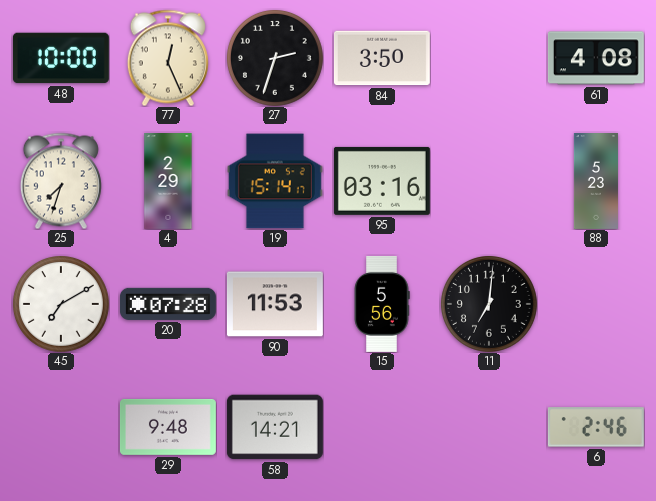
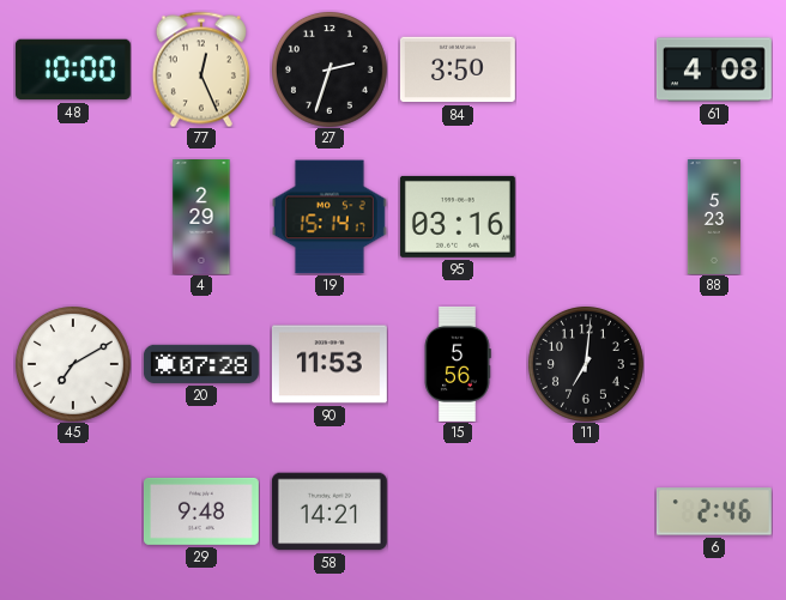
25: 7:33 -> none (61, 181)
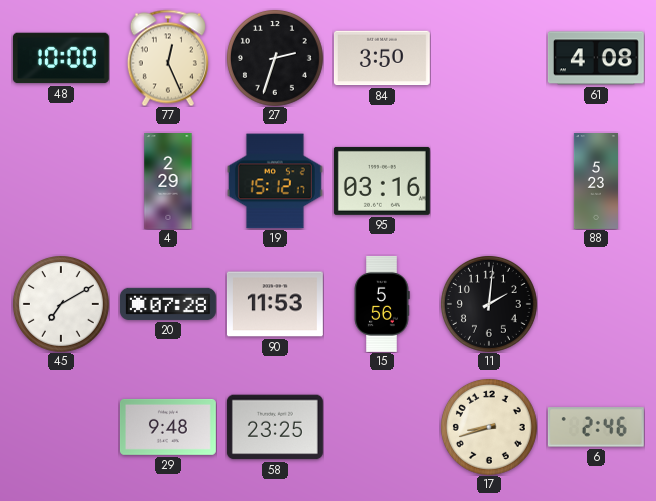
19: 15:14 -> 15:12 (275, 181)
11: 7:01 -> 2:01 (489, 304)
58: 14:21 -> 23:25 (275, 427)
17: none -> 8:42 (489, 427)
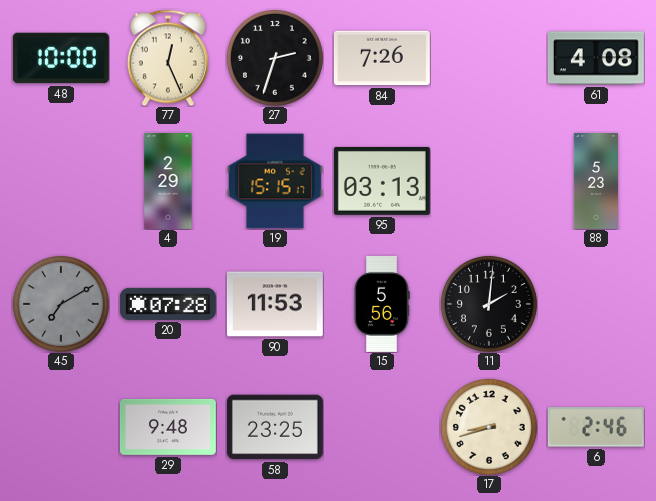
84: 3:50 -> 7:26 (382, 58)
19: 15:12 -> 15:15 (275, 181)
95: 03:16 -> 03:13 (382, 181)
45 dial: white -> grey (61, 304)
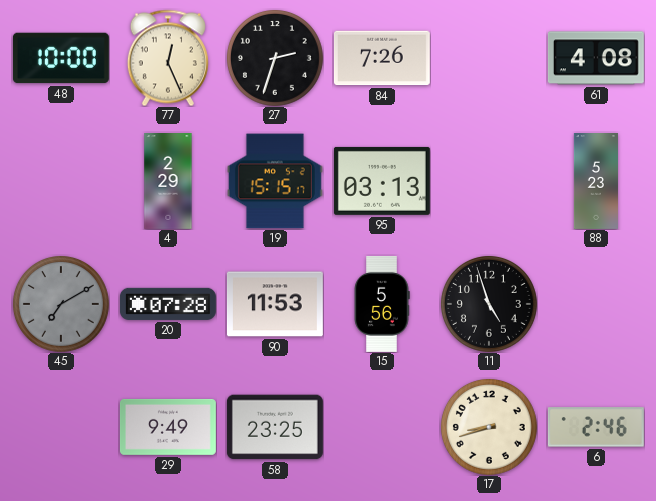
11: 2:01 -> 4:57 (489, 304)
29: 9:48 -> 9:49 (168, 427)
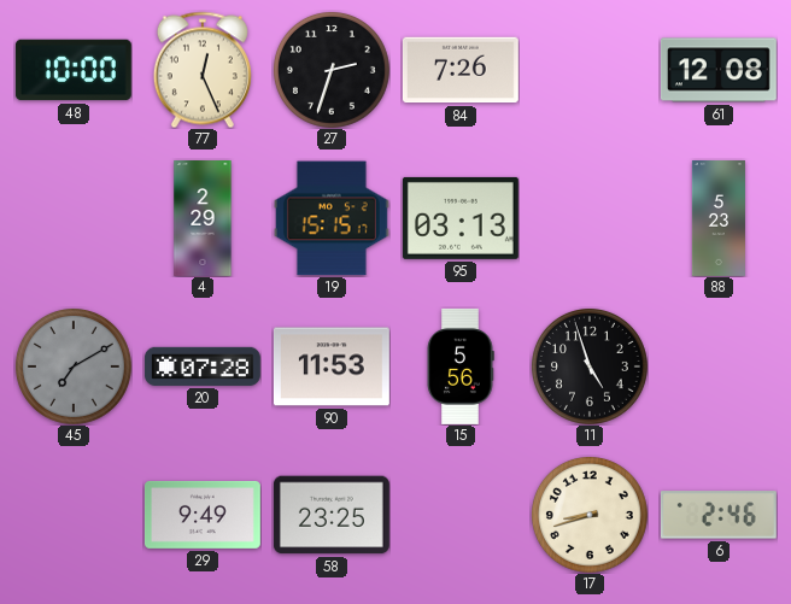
61: 4:08 -> 12:08 (719, 70)
